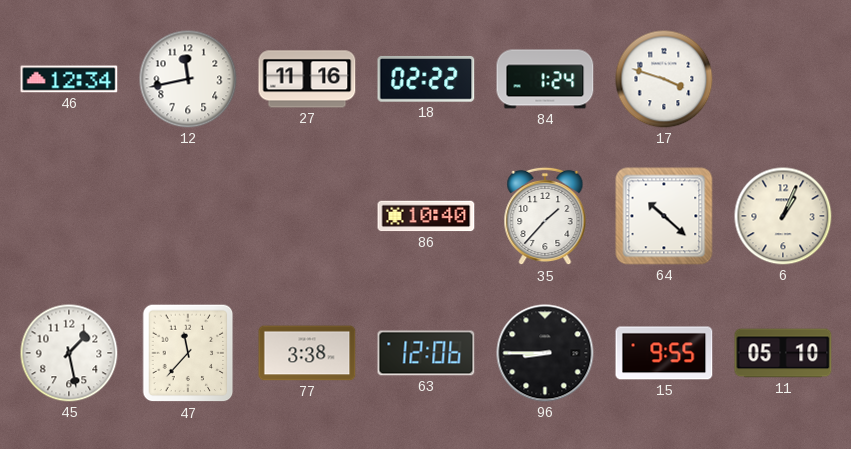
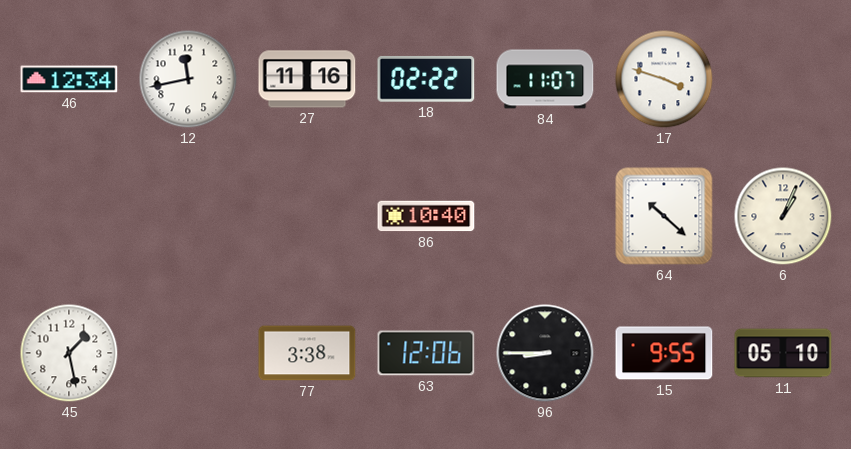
84: 1:24 -> 11:07 (545, 79)
35: 1:37 -> none (545, 216)
47: 11:37 -> none (188, 353)
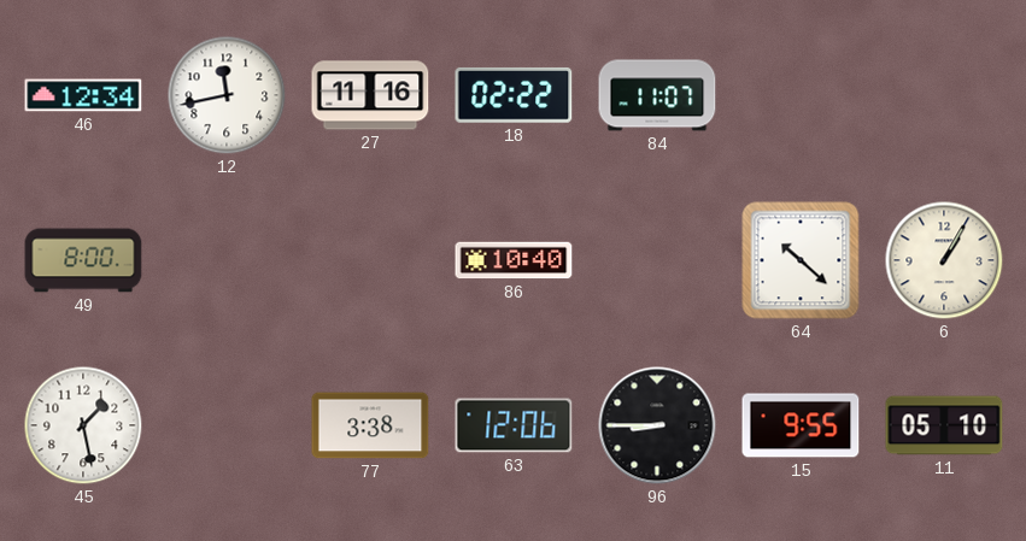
17: 3:48 -> none (664, 79)
49: none -> 8:00 (83, 260)
6: 1:04 -> 1:05 (944, 260)
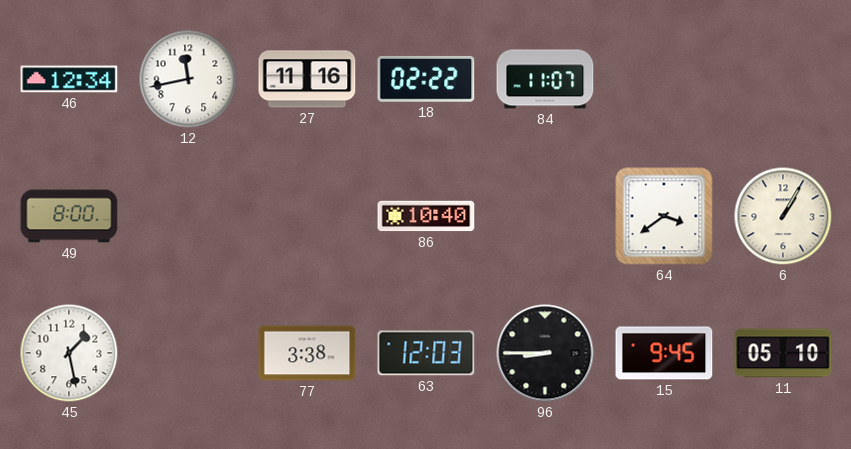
64: 10:22 -> 3:39 (664, 216)
63: 12:06 -> 12:03 (426, 353)
15: 9:55 -> 9:45 (664, 353)
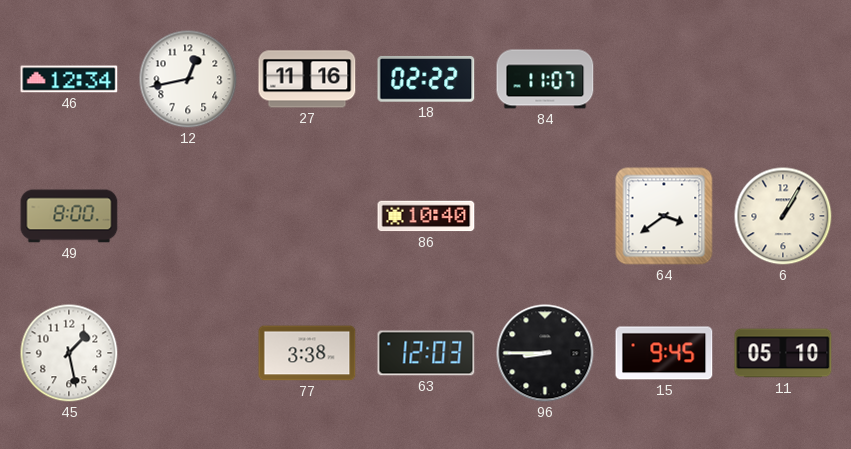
12: 11:43 -> 12:43 (188, 79)
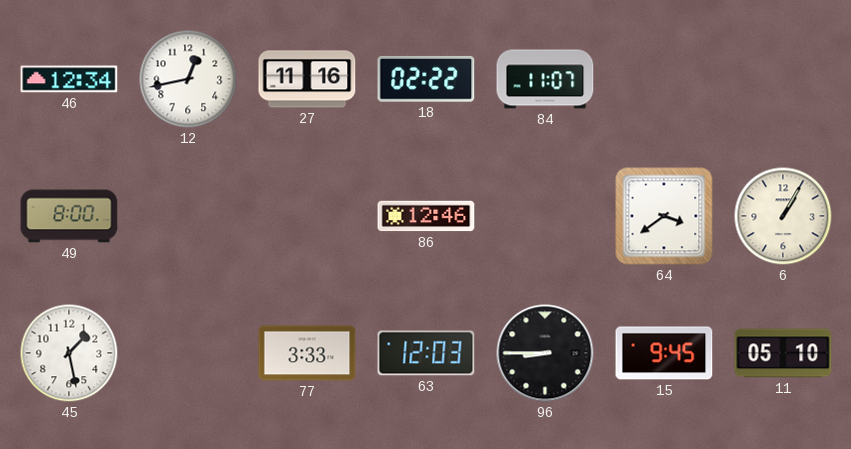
86: 10:40 -> 12:46 (426, 216)
77: 3:38 -> 3:33 (307, 353)
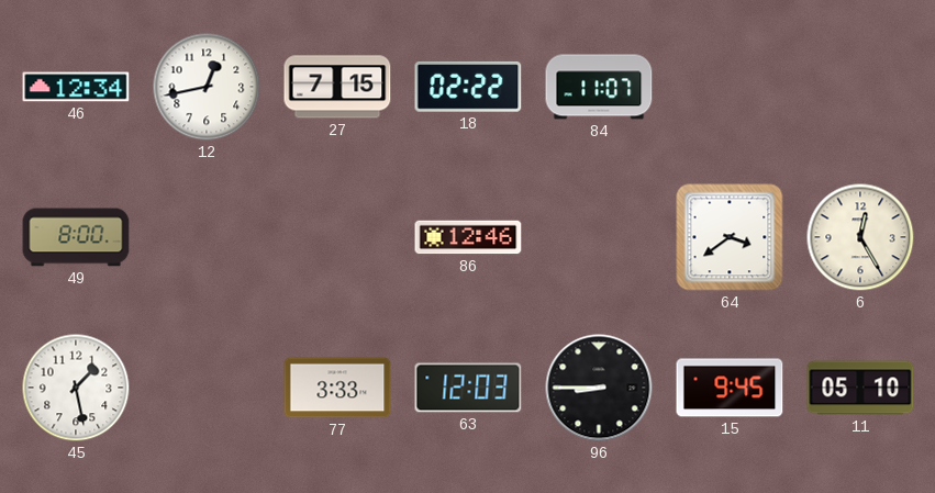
27: 11:16 -> 7:15 (337, 87)
6: 1:05 -> 12:25 (860, 237)
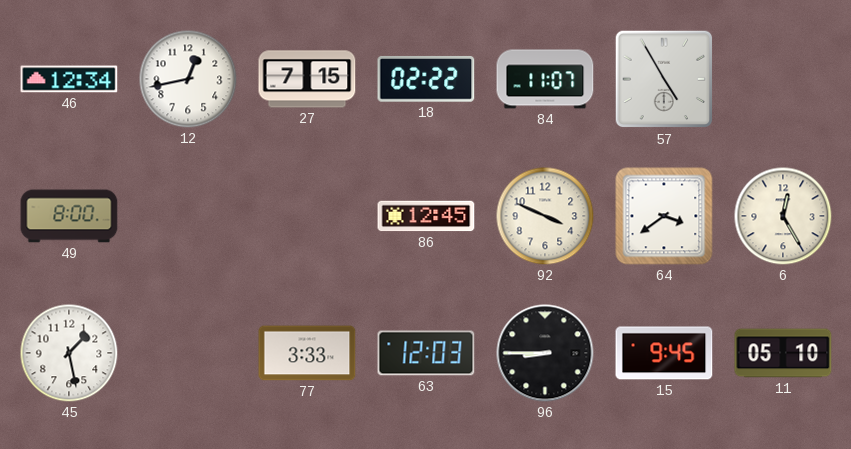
57: none -> 4:55 (664, 79)
86: 12:46 -> 12:45 (426, 216)
92: none -> 3:49 (545, 216)
